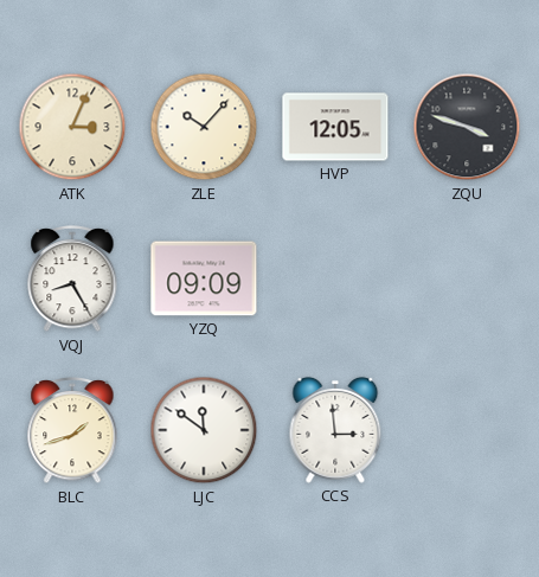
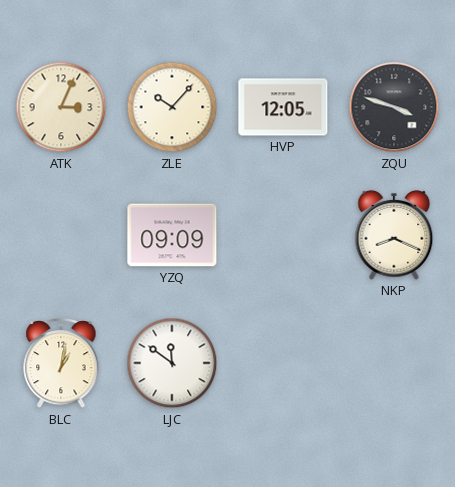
VQJ: 8:25 -> none (72, 280)
NKP: none -> 8:19 (394, 235)
BLC: 1:42 -> 1:02 (61, 364)
CCS: 2:59 -> none (335, 430)
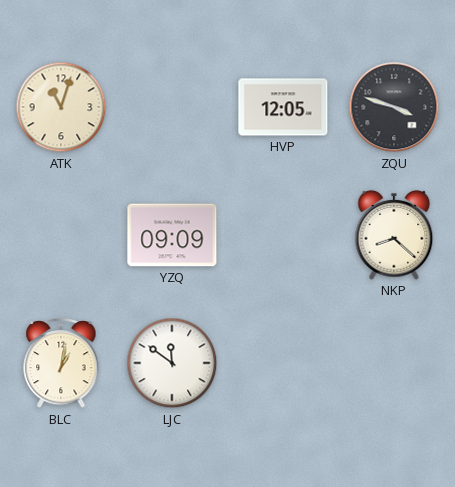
ATK: 3:04 -> 11:03 (61, 107)
ZLE: 10:07 -> none (172, 107)
NKP: 8:19 -> 8:22 (394, 235)
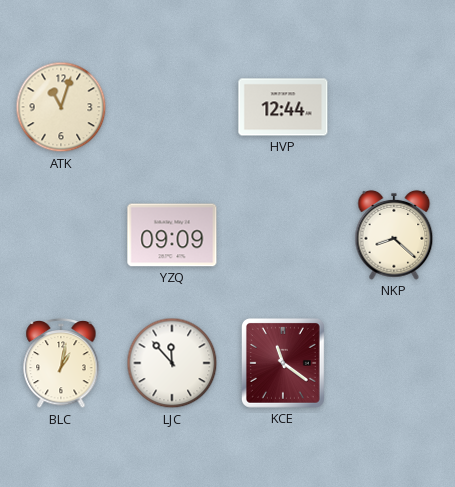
HVP: 12:05 -> 12:44 (283, 107)
ZQU: 3:48 -> none (394, 107)
LJC: 11:51 -> 11:53 (172, 363)
KCE: none -> 11:21 (283, 363)
